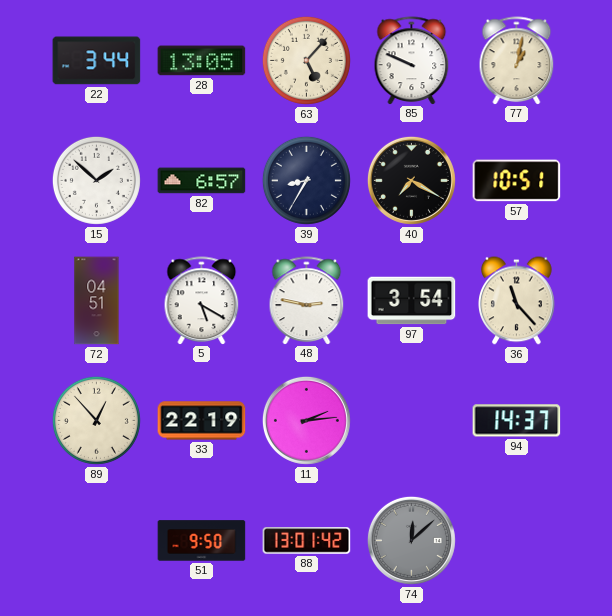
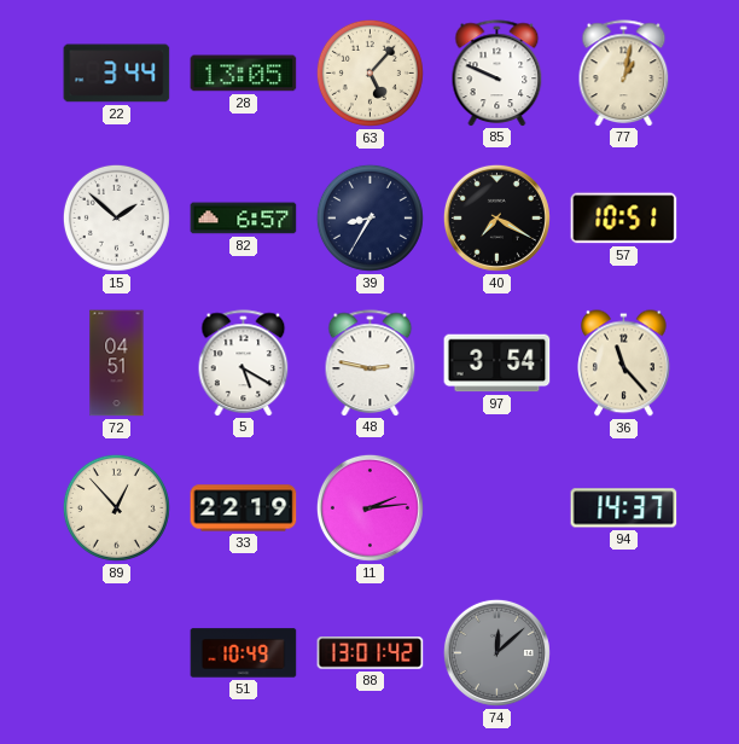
51: 9:50 -> 10:49 (244, 653)
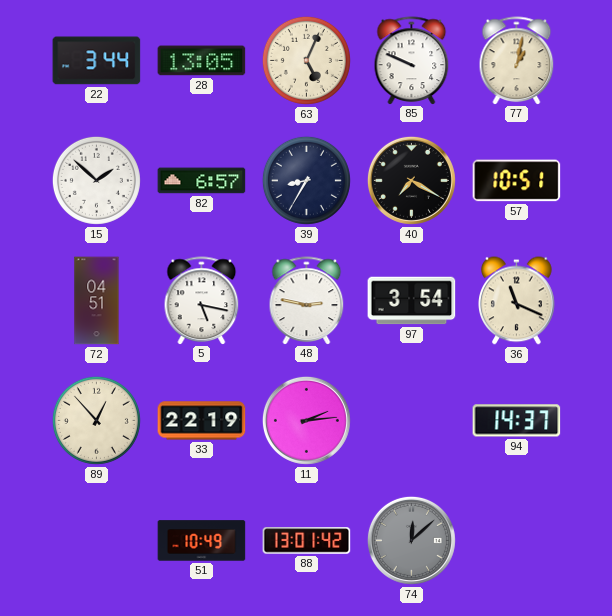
63: 5:07 -> 5:04 (306, 60)
5: 5:20 -> 5:17 (202, 300)
36: 11:23 -> 11:19 (517, 301)
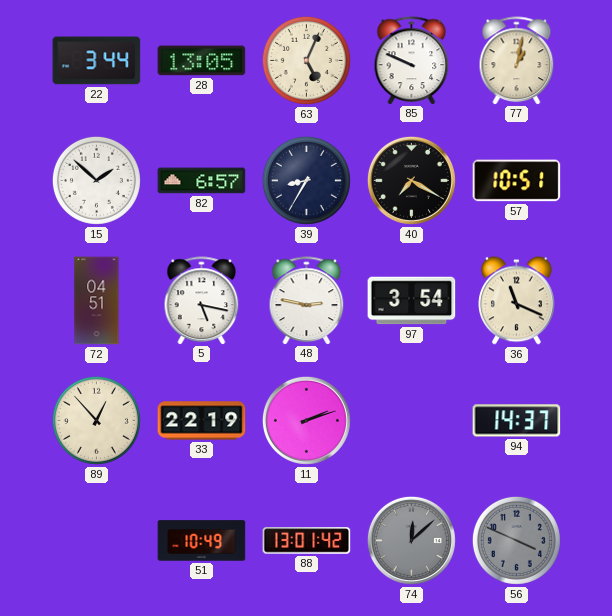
11: 2:14 -> 2:12 (306, 420)
56: none -> 3:49 (516, 540)
